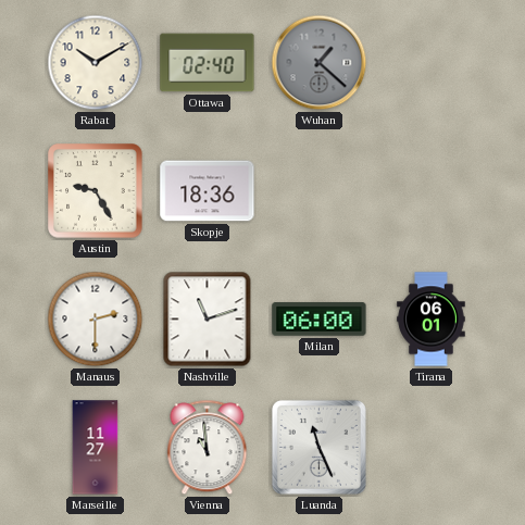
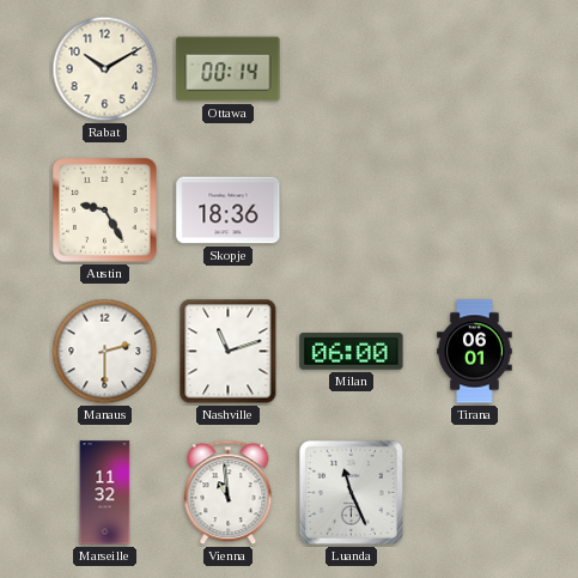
Ottawa: 02:40 -> 00:14 (229, 69)
Wuhan: 1:22 -> none (320, 63)
Marseille: 11:27 -> 11:32 (105, 493)
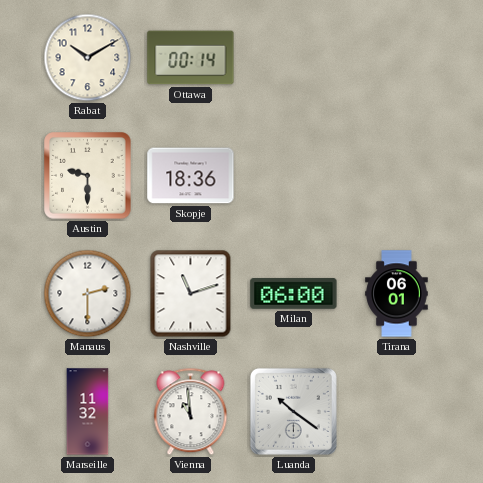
Austin: 9:25 -> 9:30 (88, 176)
Luanda: 11:26 -> 10:21 (293, 411)
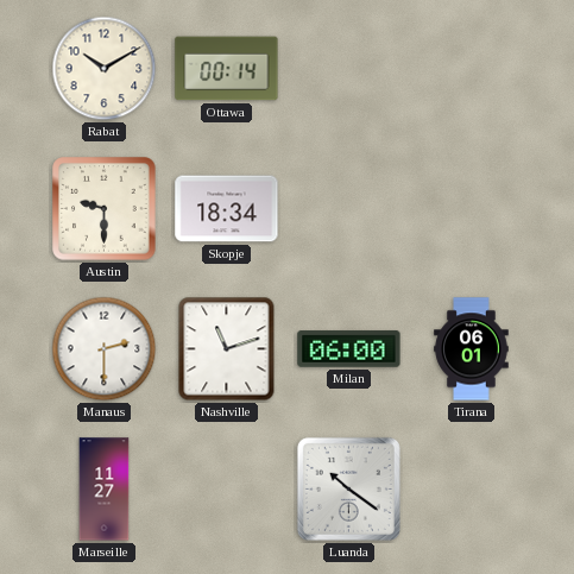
Skopje: 18:36 -> 18:34 (227, 209)
Marseille: 11:32 -> 11:27 (105, 490)
Vienna: 10:59 -> none (191, 412)
